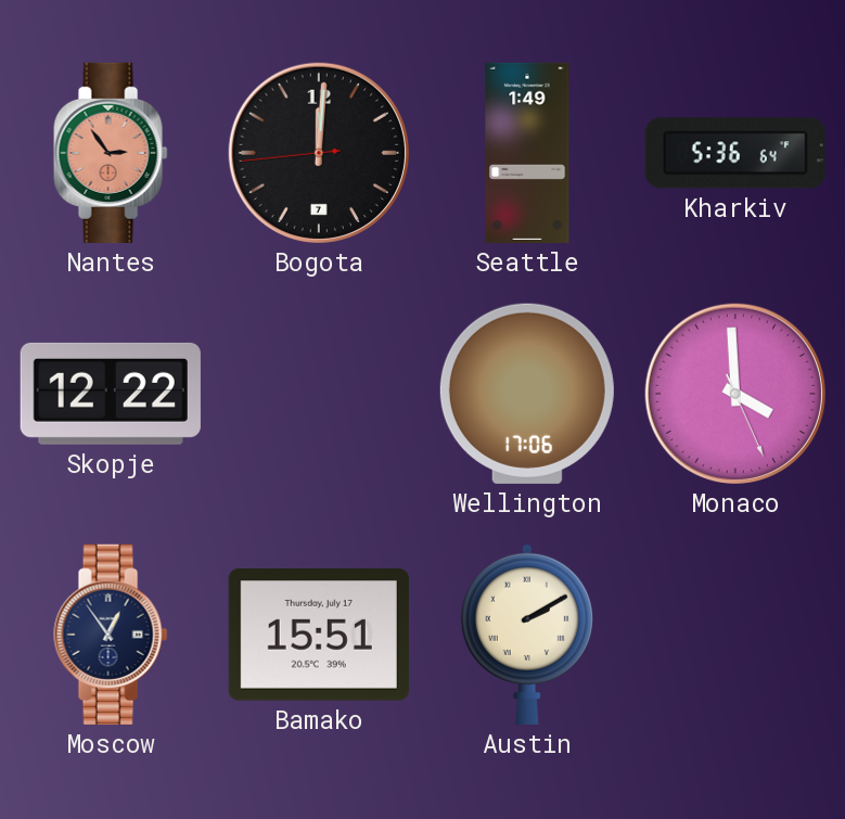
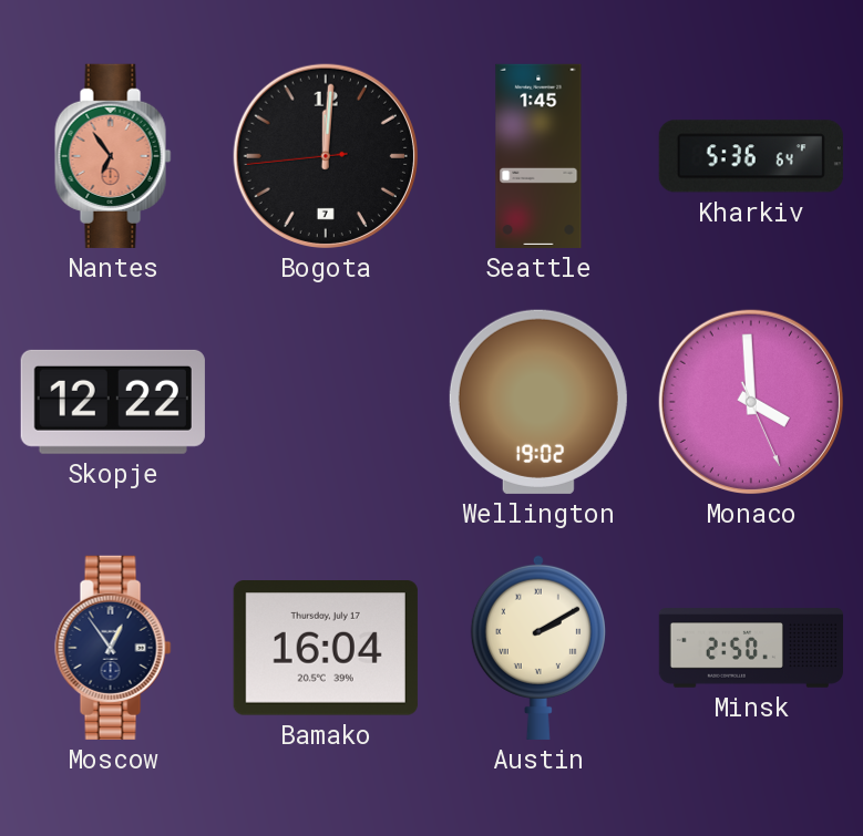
Nantes: 2:54 -> 6:54 (113, 156)
Seattle: 1:49 -> 1:45 (538, 156)
Wellington: 17:06 -> 19:02 (538, 402)
Bamako: 15:51 -> 16:04 (326, 649)
Minsk: none -> 2:50 (750, 648)
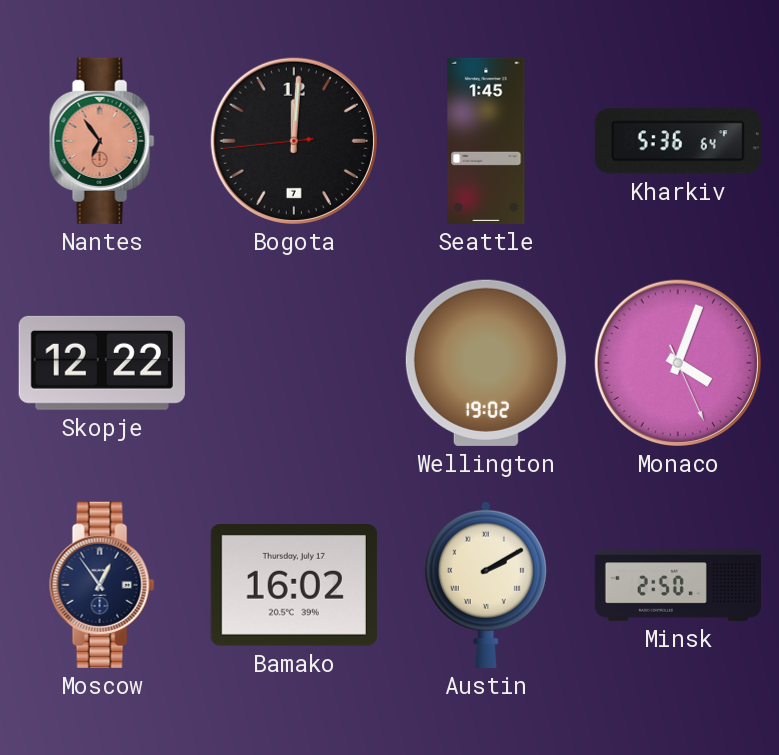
Monaco: 3:59 -> 4:03 (678, 363)
Bamako: 16:04 -> 16:02 (294, 586)
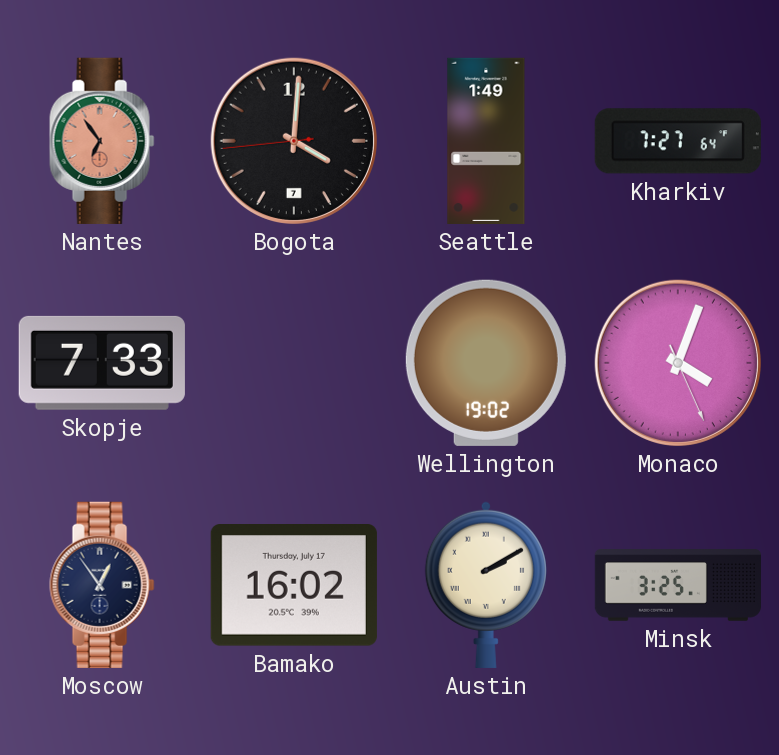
Bogota: 12:00 -> 4:00 (294, 141)
Seattle: 1:45 -> 1:49 (486, 141)
Kharkiv: 5:36 -> 7:27 (678, 141)
Skopje: 12:22 -> 7:33 (102, 363)
Minsk: 2:50 -> 3:25 (677, 585)
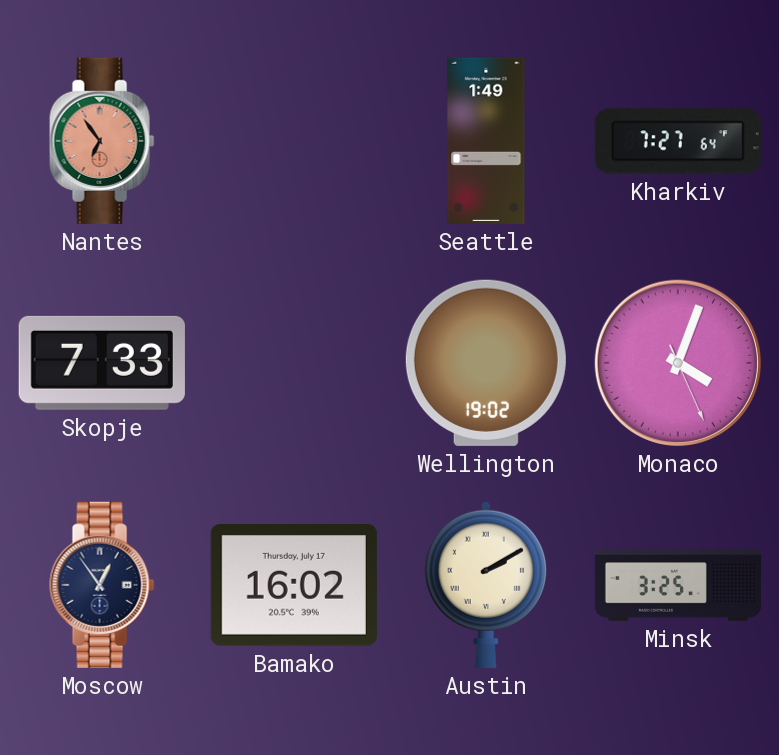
Bogota: 4:00 -> none (294, 141)
